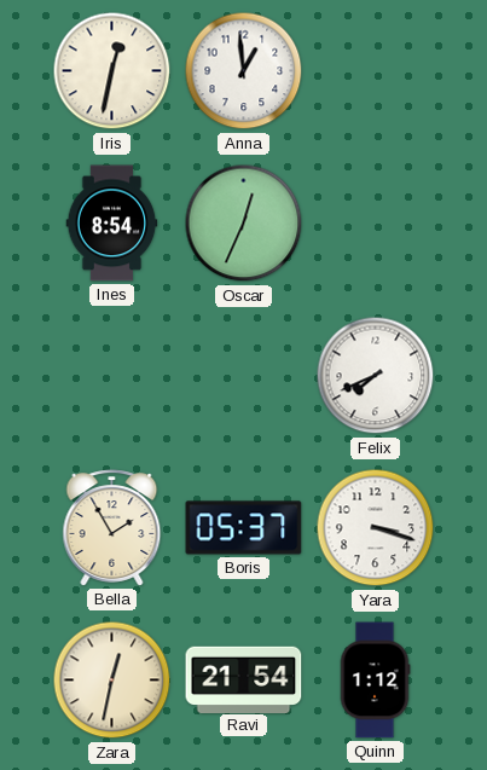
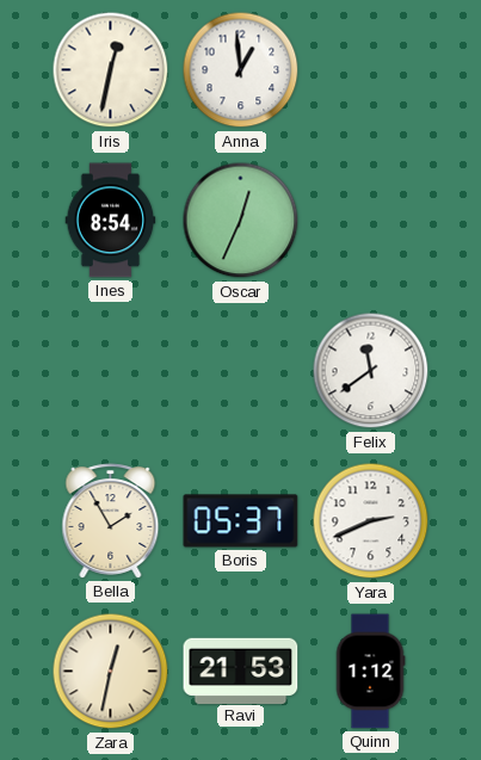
Felix: 7:41 -> 11:39 (371, 371)
Yara: 3:18 -> 2:41 (371, 521)
Ravi: 21:54 -> 21:53 (241, 671)
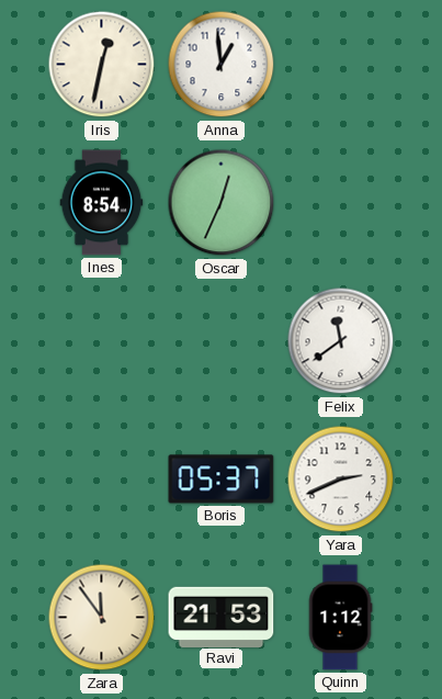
Bella: 1:55 -> none (111, 521)
Zara: 12:32 -> 11:54 (102, 618)
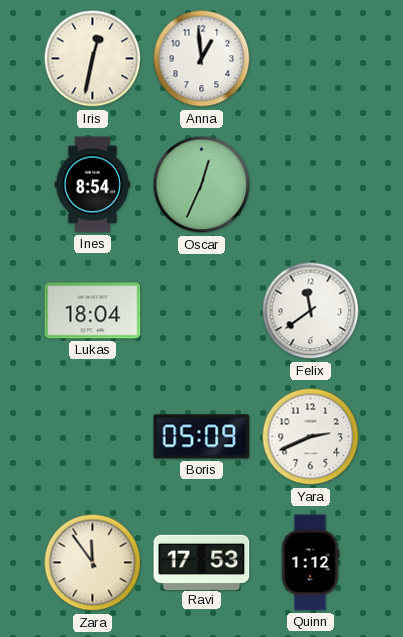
Lukas: none -> 18:04 (93, 311)
Boris: 05:37 -> 05:09 (202, 437)
Ravi: 21:53 -> 17:53 (202, 562)
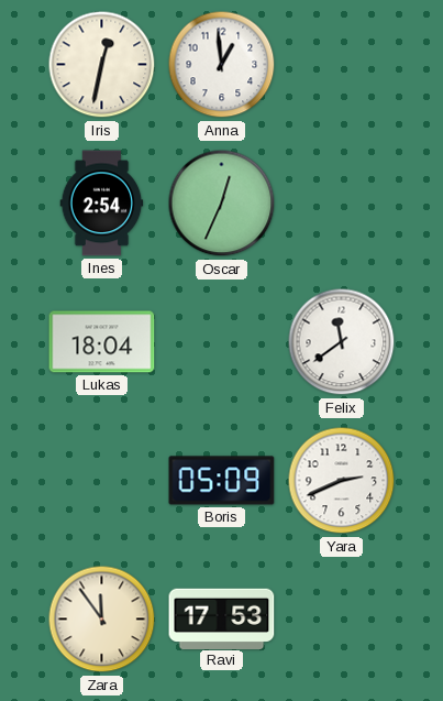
Ines: 8:54 -> 2:54 (102, 204)
Quinn: 1:12 -> none (310, 563)
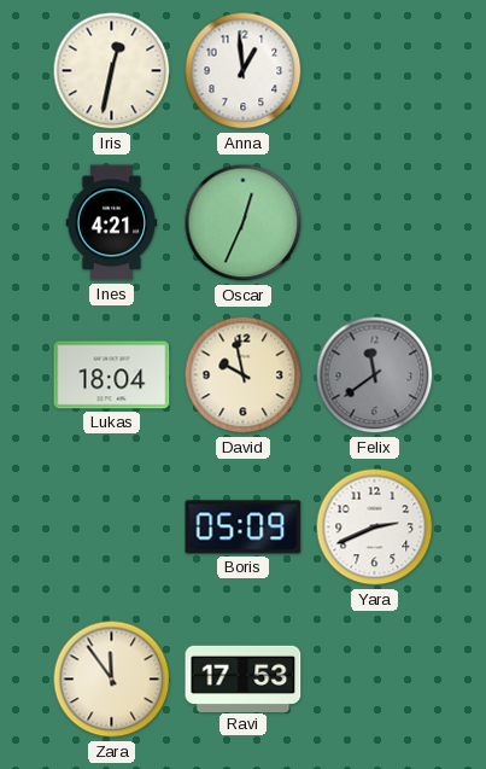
Ines: 2:54 -> 4:21 (112, 223)
David: none -> 9:58 (244, 375)
Felix dial: white -> grey (375, 375)
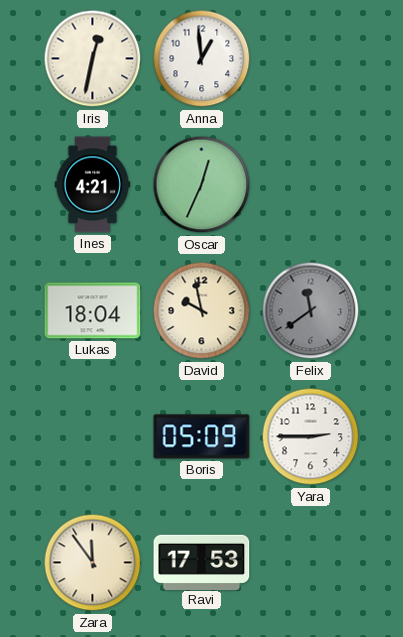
Yara: 2:41 -> 2:45 (311, 437)
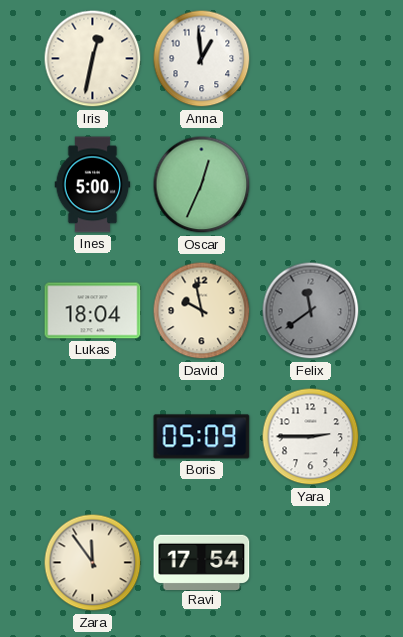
Ines: 4:21 -> 5:00 (93, 185)
Ravi: 17:53 -> 17:54 (202, 562)
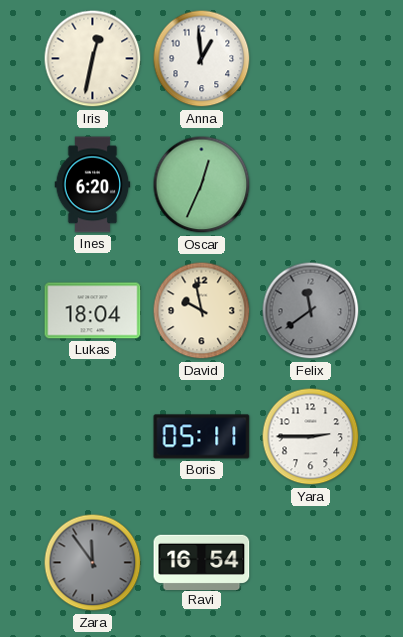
Ines: 5:00 -> 6:20 (93, 185)
Boris: 05:09 -> 05:11 (202, 437)
Zara dial: cream -> grey (93, 563)
Ravi: 17:54 -> 16:54 (202, 562)
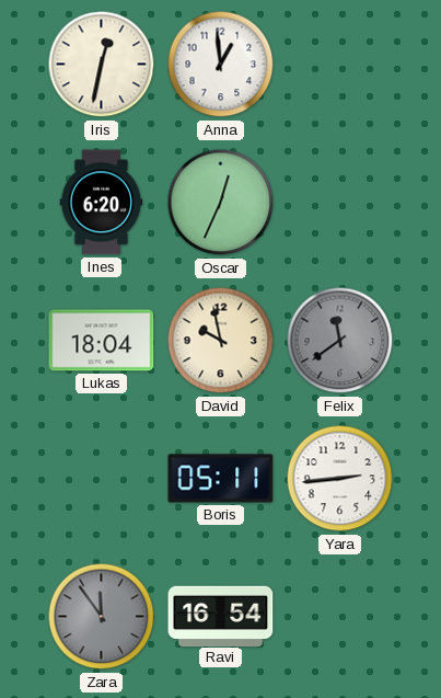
Yara: 2:45 -> 2:44 (340, 479)
